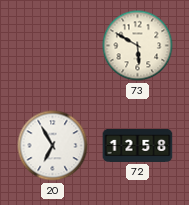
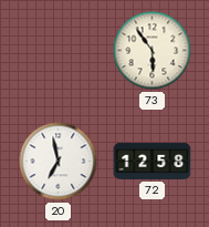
73: 5:50 -> 5:54 (153, 51)
20: 6:55 -> 6:58 (59, 162)
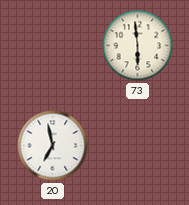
73: 5:54 -> 5:59 (138, 46)
72: 12:58 -> none (153, 161)
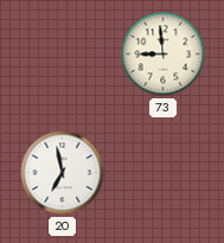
73: 5:59 -> 8:59 (164, 55)
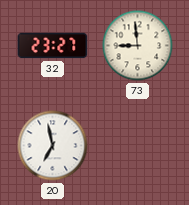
32: none -> 23:27 (53, 46)
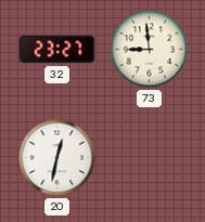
20: 6:58 -> 12:32 (57, 158)
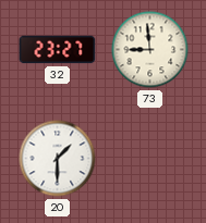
20: 12:32 -> 1:30 (58, 159)
